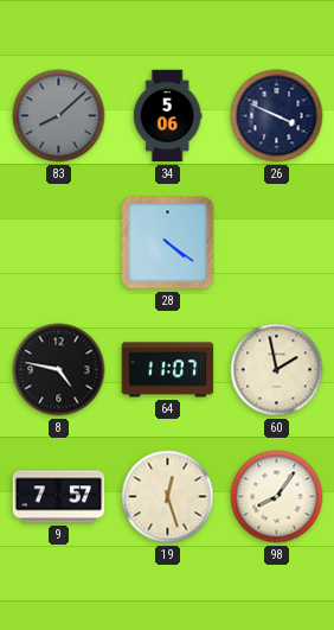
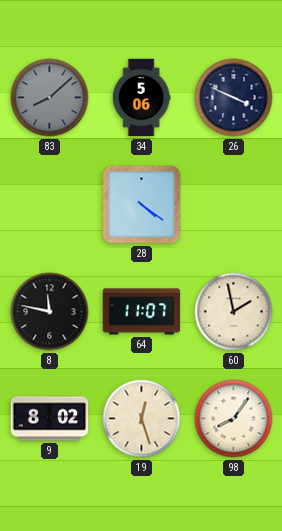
8: 4:47 -> 11:47 (50, 312)
9: 7:57 -> 8:02 (50, 419)
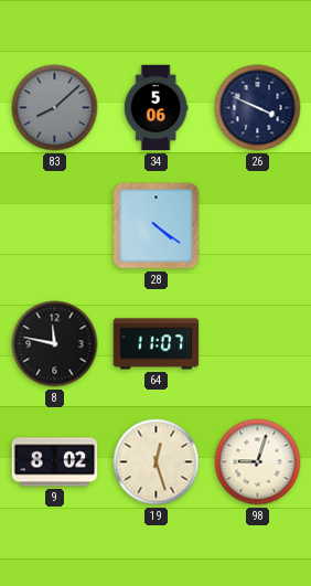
60: 1:58 -> none (234, 312)
98: 8:06 -> 9:03 (258, 462)
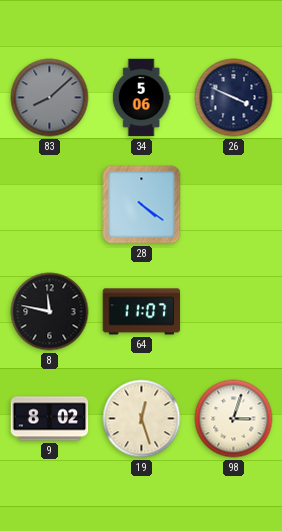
98: 9:03 -> 3:03 (234, 419)
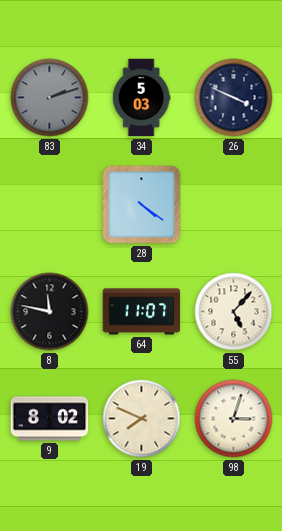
83: 8:08 -> 2:12 (50, 98)
34: 5:06 -> 5:03 (141, 98)
55: none -> 5:07 (234, 312)
19: 12:27 -> 7:49 (142, 419)
